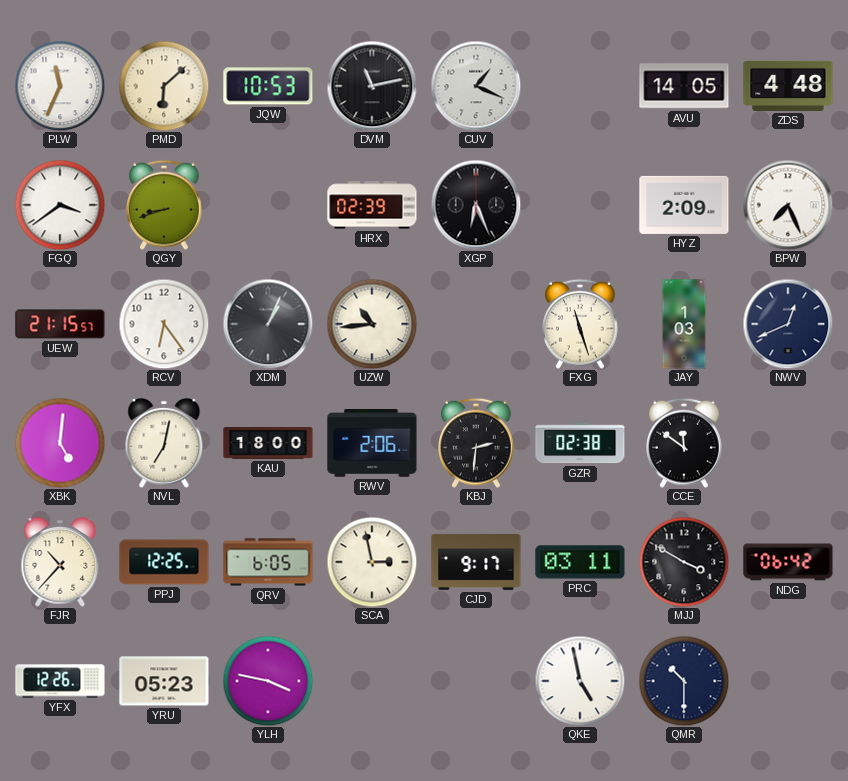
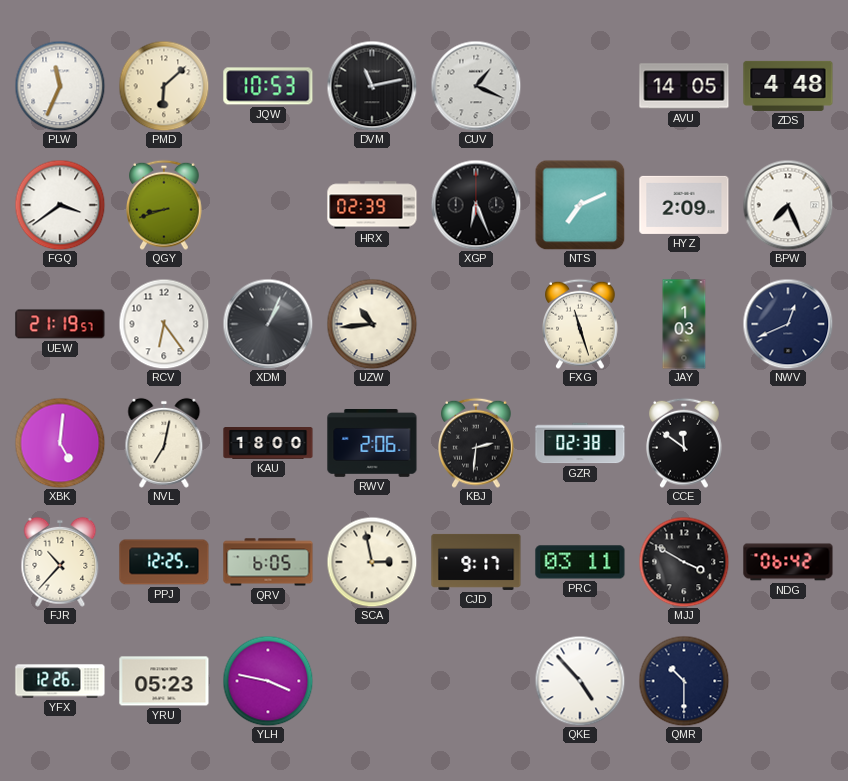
NTS: none -> 7:11 (580, 205)
UEW: 21:15 -> 21:19 (60, 324)
QKE: 4:58 -> 4:53 (580, 681)
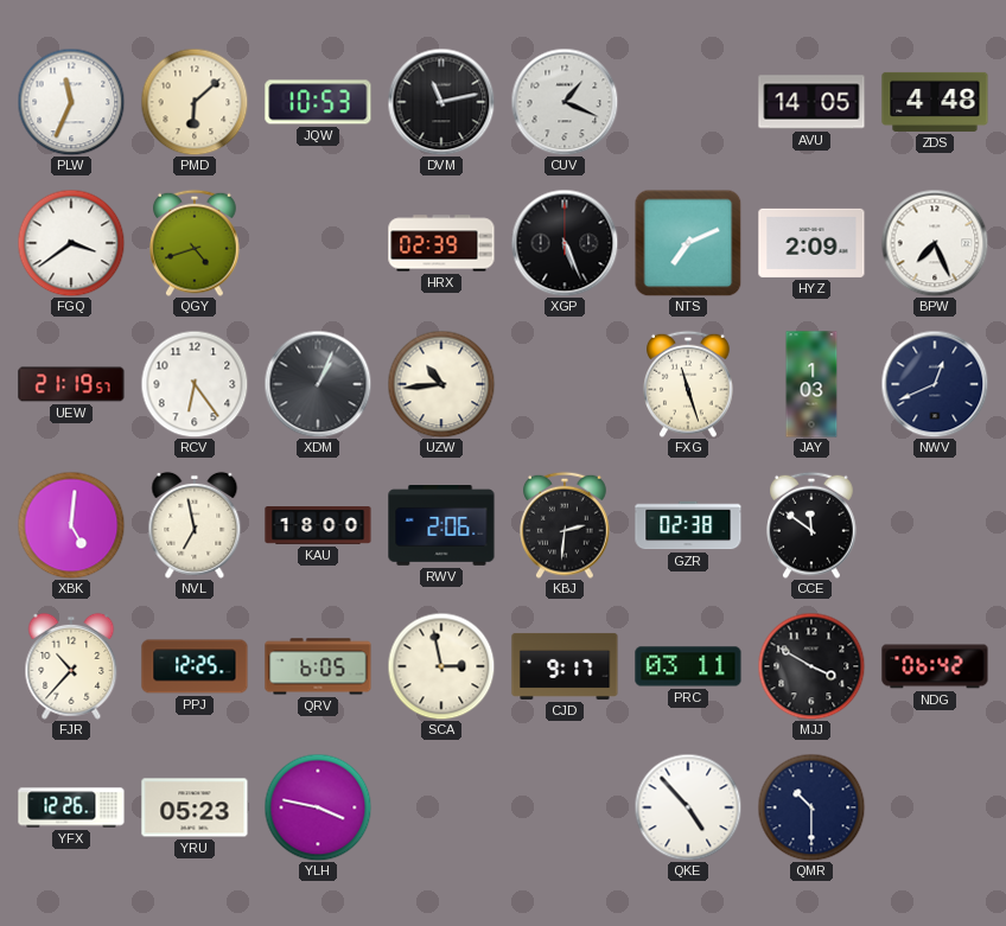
QGY: 8:42 -> 4:42 (195, 243)
XGP: 6:26 -> 5:26 (565, 243)
NVL: 7:02 -> 6:58 (195, 525)
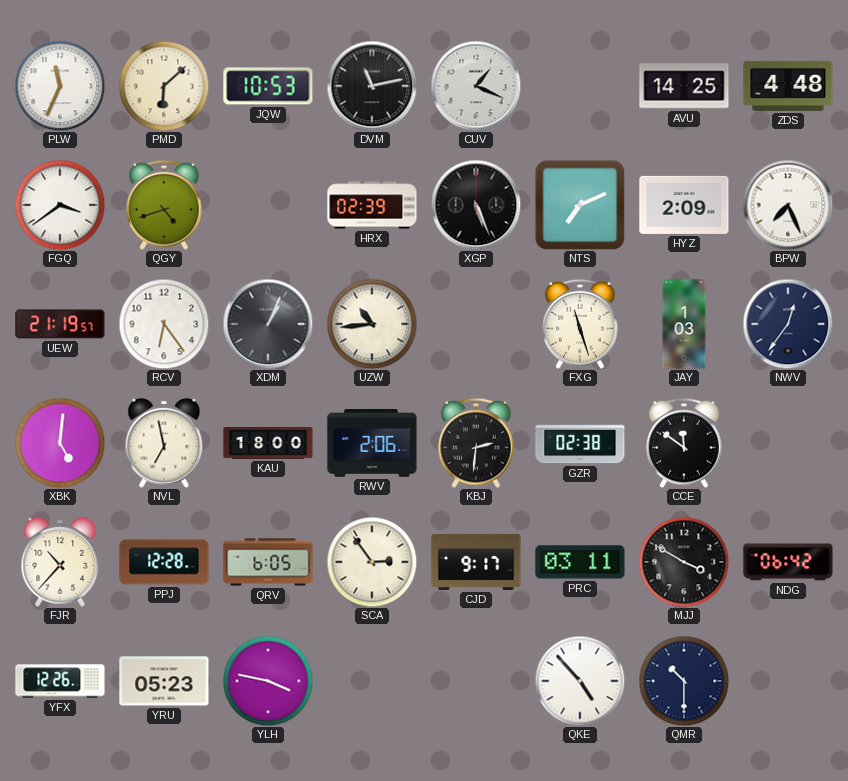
AVU: 14:05 -> 14:25 (684, 86)
NWV: 12:41 -> 12:36 (788, 324)
PPJ: 12:25 -> 12:28 (164, 562)
SCA: 2:58 -> 2:54 (372, 562)
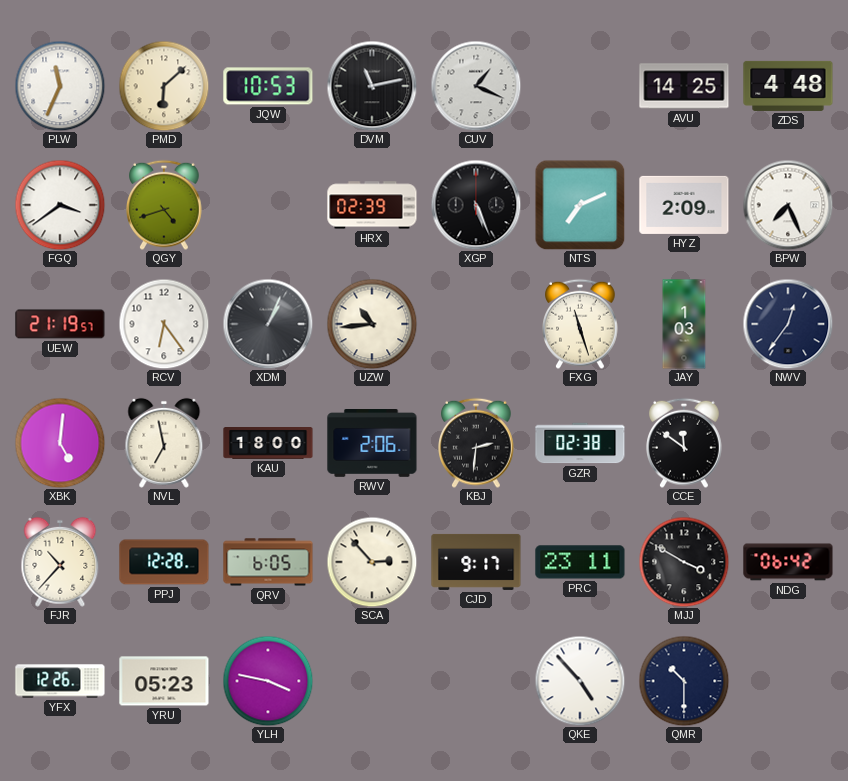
SCA: 2:54 -> 2:53 (372, 562)
PRC: 03:11 -> 23:11 (580, 562)
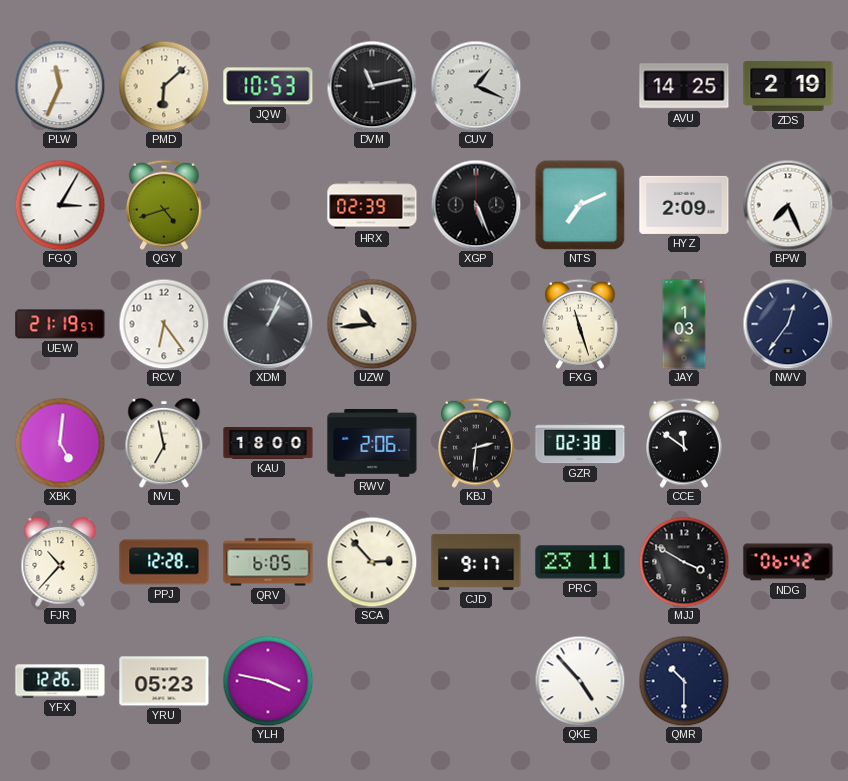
ZDS: 4:48 -> 2:19 (788, 86)
FGQ: 3:39 -> 3:05 (60, 205)
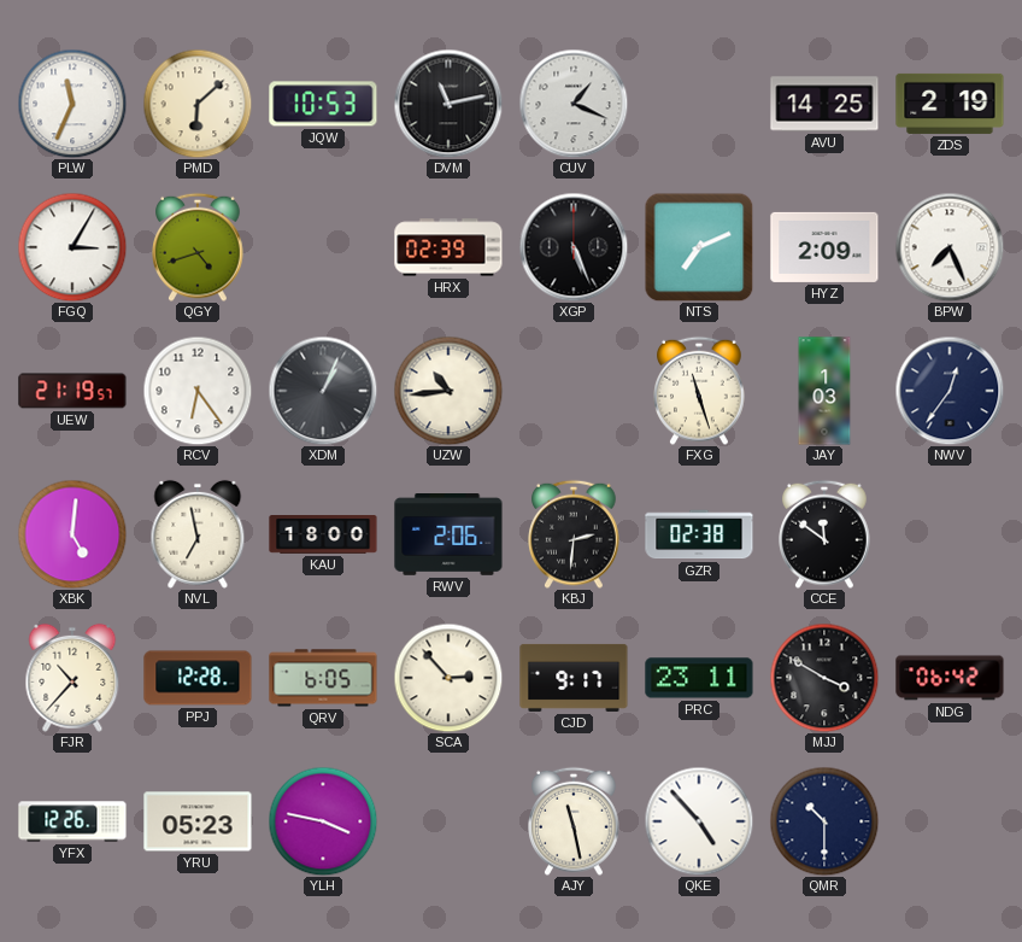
AJY: none -> 11:28 (574, 821)
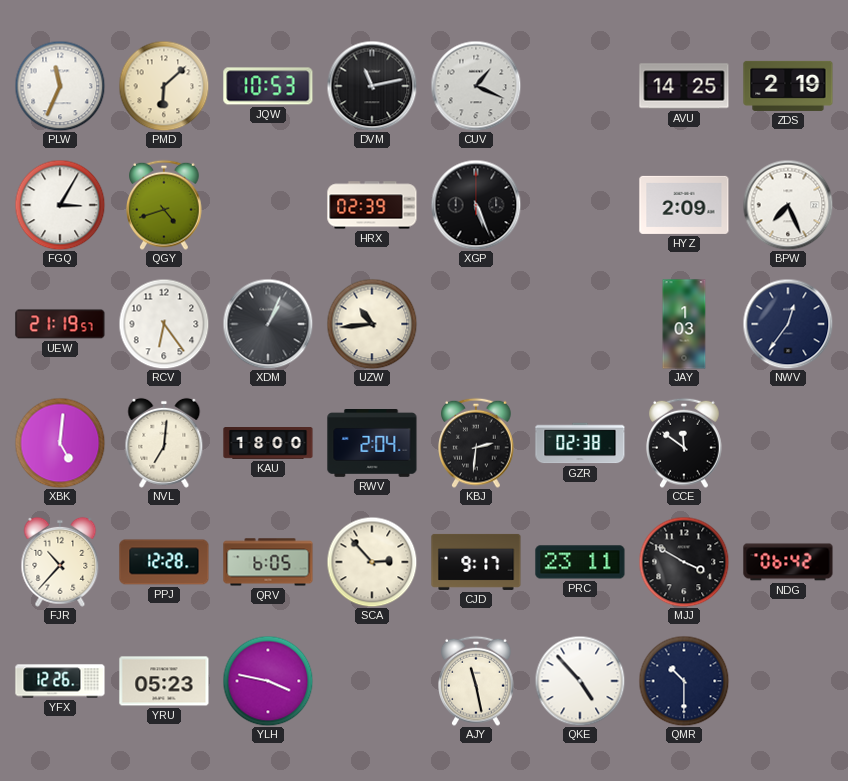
NTS: 7:11 -> none (699, 247)
FXG: 11:27 -> none (699, 391)
NVL: 6:58 -> 7:01 (164, 443)
RWV: 2:06 -> 2:04 (372, 444)
